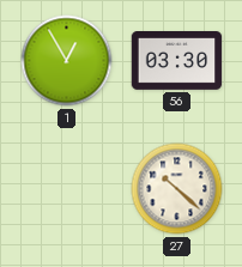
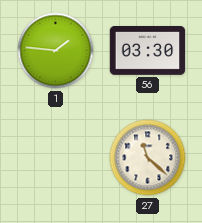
1: 12:55 -> 1:46 (56, 51)
27: 10:22 -> 11:22 (148, 158)
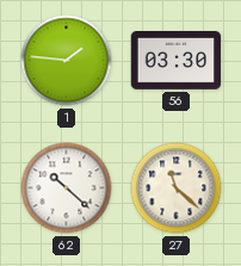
62: none -> 10:22 (67, 188)
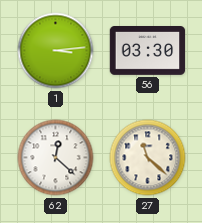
1: 1:46 -> 3:14 (56, 51)
62: 10:22 -> 12:22 (56, 158)
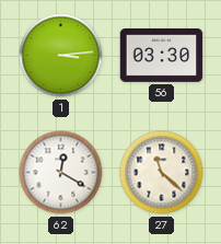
62: 12:22 -> 12:20 (61, 173)
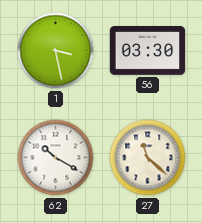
1: 3:14 -> 3:28 (56, 51)
62: 12:20 -> 10:20 (56, 158)
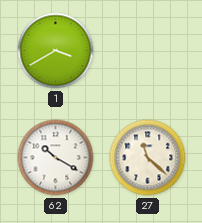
1: 3:28 -> 3:40 (56, 51)
56: 03:30 -> none (148, 51)
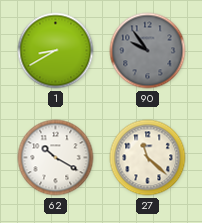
1: 3:40 -> 8:40 (56, 51)
90: none -> 9:54 (148, 51)
